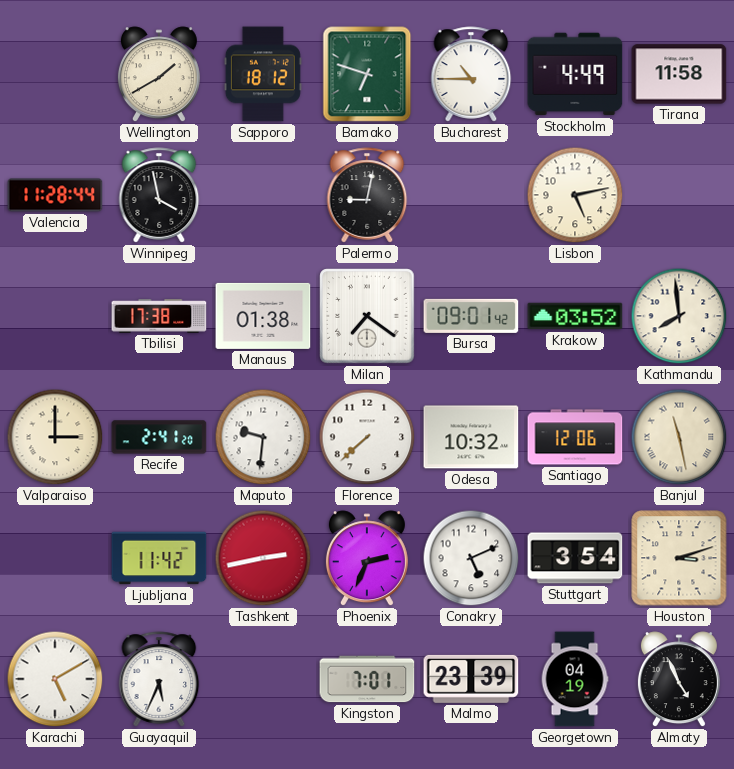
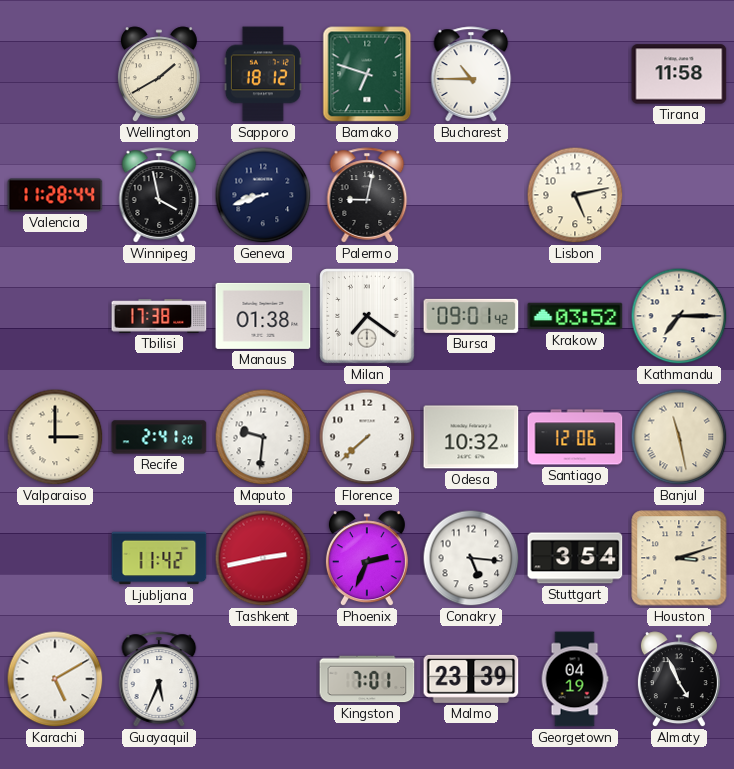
Stockholm: 4:49 -> none (575, 74)
Geneva: none -> 8:42 (263, 195)
Kathmandu: 7:59 -> 7:15 (679, 316)
Conakry: 5:11 -> 5:16 (471, 558)
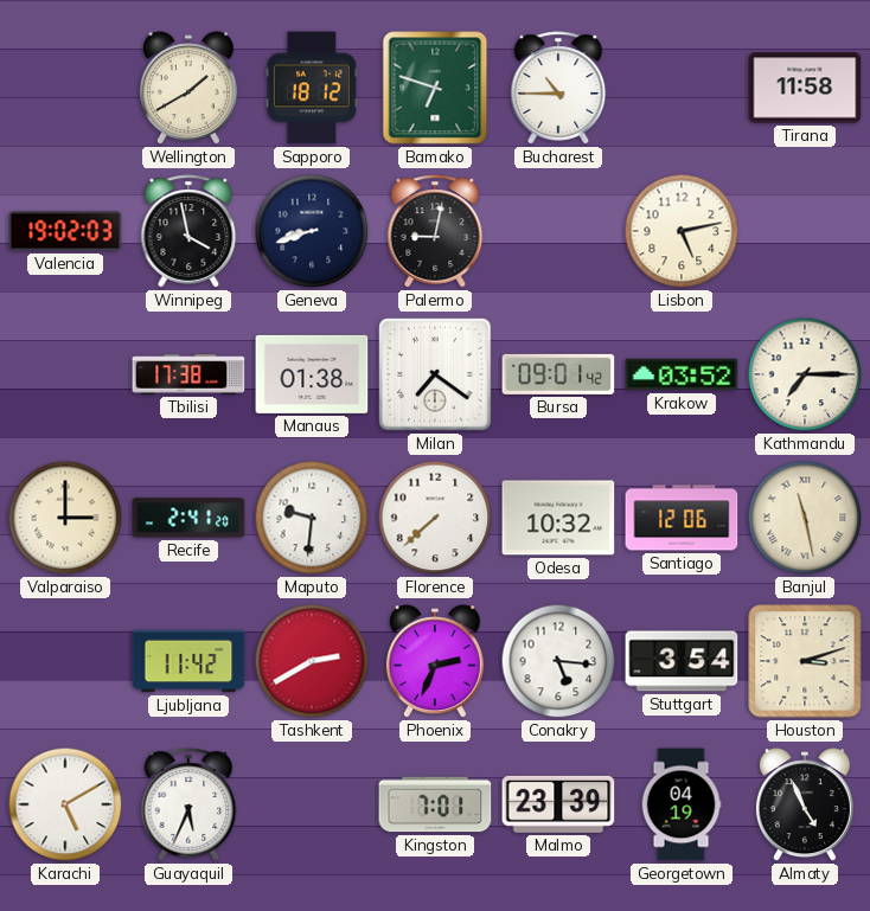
Valencia: 11:28 -> 19:02 (65, 231)
Tashkent: 2:43 -> 2:40 (312, 661)
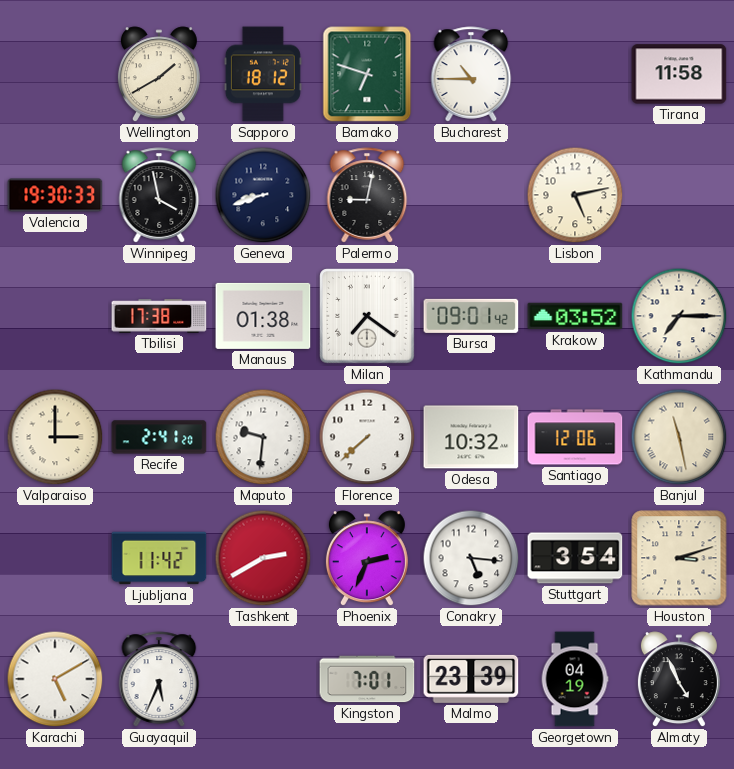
Valencia: 19:02 -> 19:30 (55, 195)
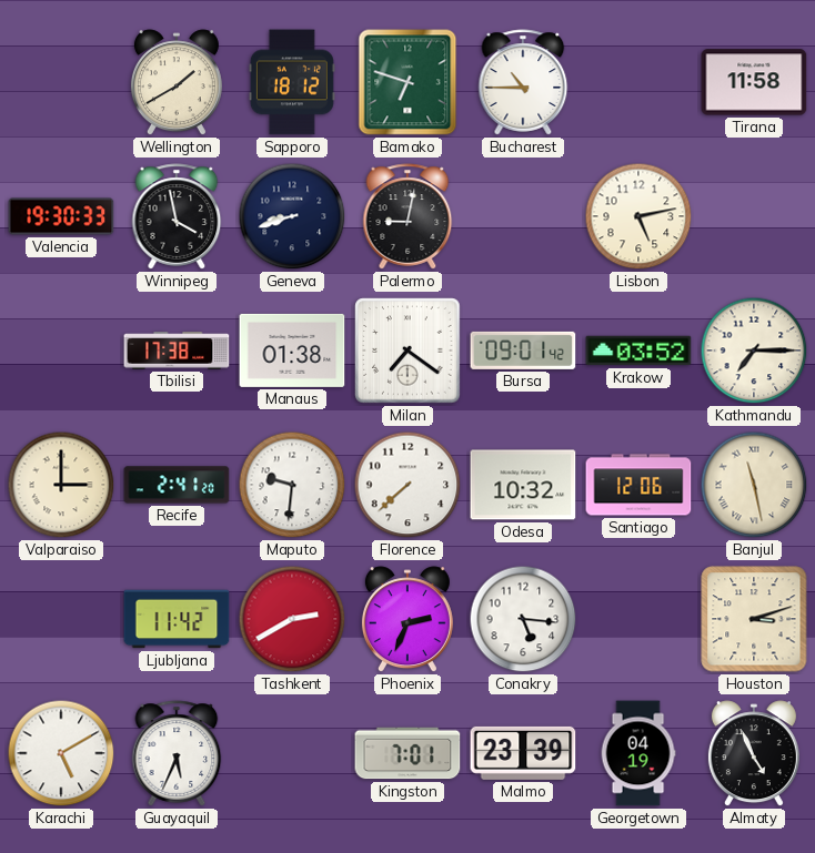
Stuttgart: 3:54 -> none (575, 558)
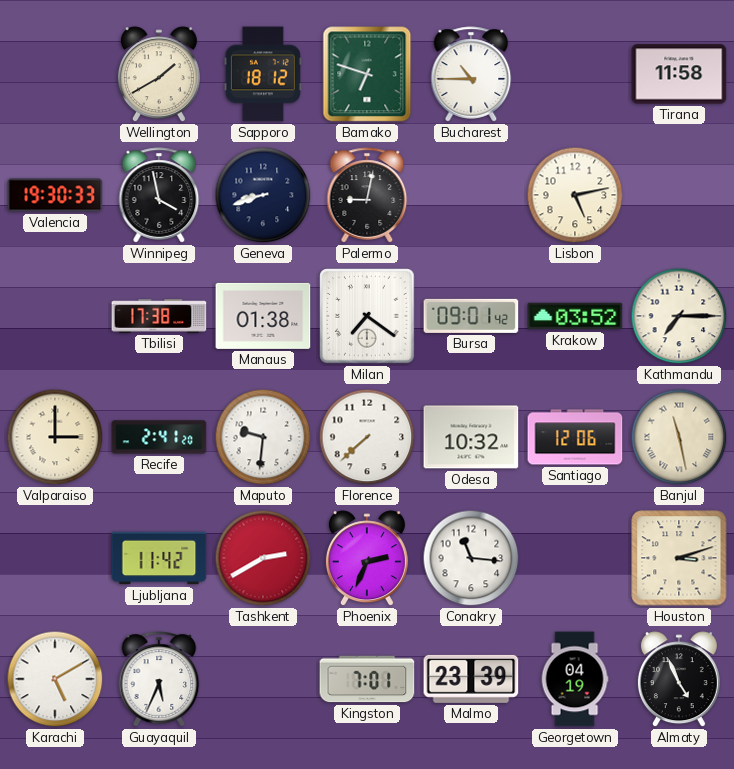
Conakry: 5:16 -> 11:16 (471, 558)
